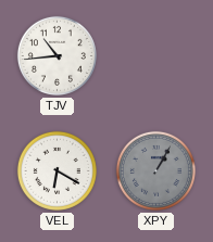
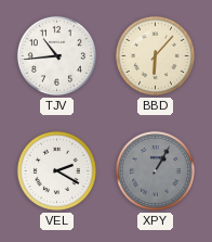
BBD: none -> 6:07 (155, 55)
VEL: 6:20 -> 2:20 (56, 170)
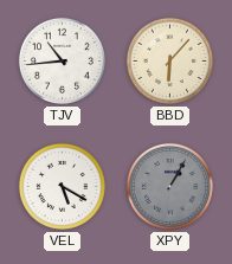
VEL: 2:20 -> 5:20 (62, 186)
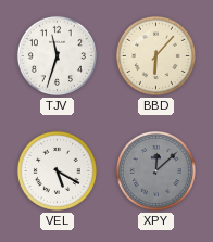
TJV: 10:44 -> 11:33 (57, 55)
XPY: 1:05 -> 12:08 (155, 170)
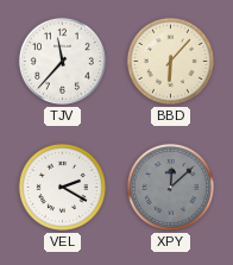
TJV: 11:33 -> 11:37 (62, 61)
VEL: 5:20 -> 2:20 (62, 187)
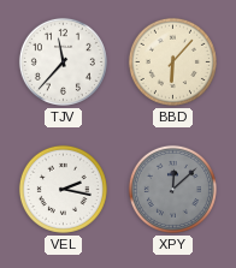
VEL: 2:20 -> 2:17 (63, 189)
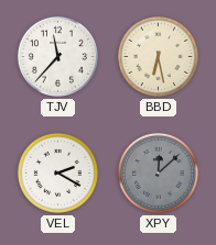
BBD: 6:07 -> 6:28 (158, 56)
VEL: 2:17 -> 2:20 (57, 172)
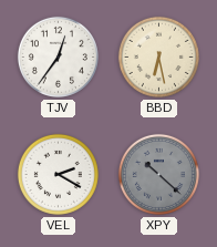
TJV: 11:37 -> 12:36 (58, 56)
XPY: 12:08 -> 10:22 (158, 174)
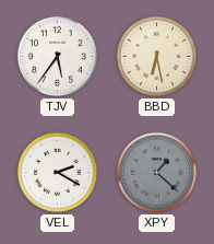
TJV: 12:36 -> 5:36 (57, 56)
XPY: 10:22 -> 1:22 (156, 172)
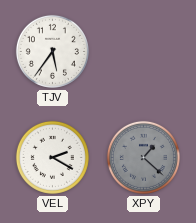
BBD: 6:28 -> none (156, 56)
